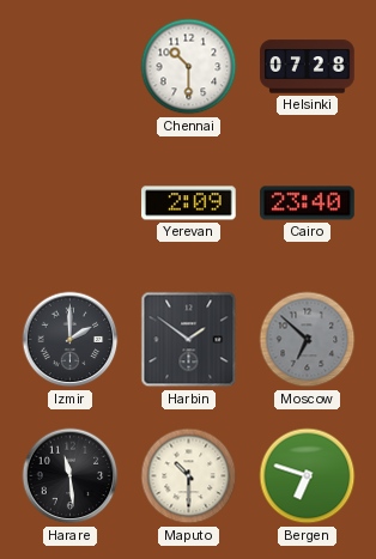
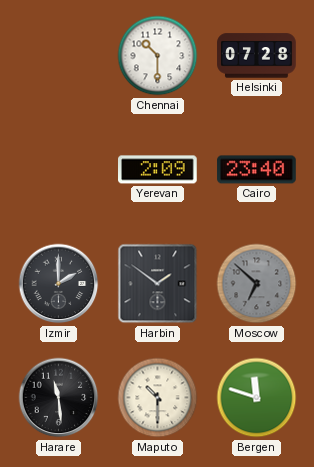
Bergen: 6:48 -> 11:48 (257, 398)
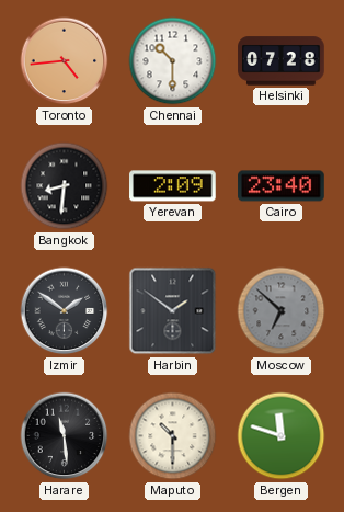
Toronto: none -> 4:44 (65, 61)
Bangkok: none -> 8:31 (65, 186)
Izmir: 2:00 -> 1:51 (65, 311)
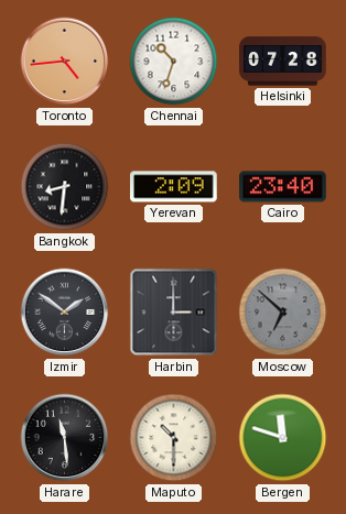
Chennai: 10:30 -> 10:33 (174, 62)
Harbin: 1:51 -> 3:00 (174, 313)
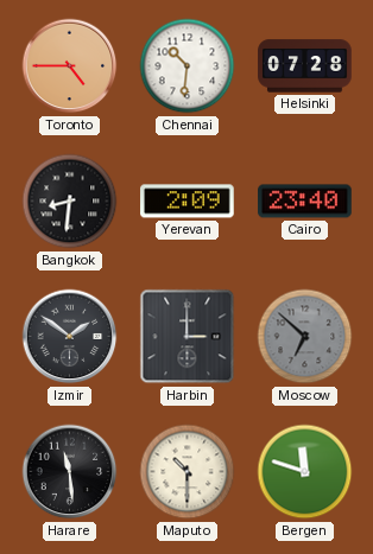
Toronto: 4:44 -> 4:45 (70, 66)
Chennai: 10:33 -> 10:31 (188, 66)
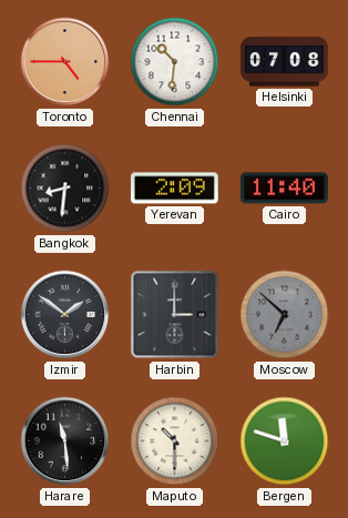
Helsinki: 07:28 -> 07:08 (285, 62)
Cairo: 23:40 -> 11:40 (285, 189)
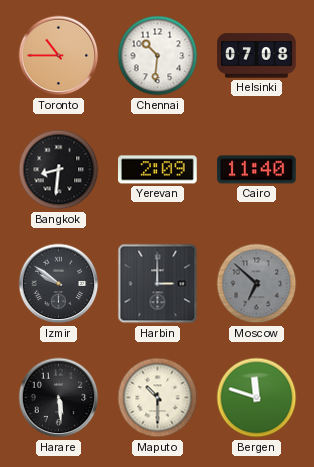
Toronto: 4:45 -> 10:45 (59, 56)
Izmir: 1:51 -> 9:51 (59, 284)
Harare: 11:29 -> 5:29 (59, 398)
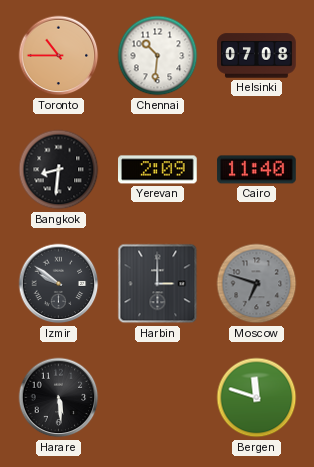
Moscow: 6:52 -> 6:48 (257, 284)
Maputo: 10:30 -> none (158, 398)
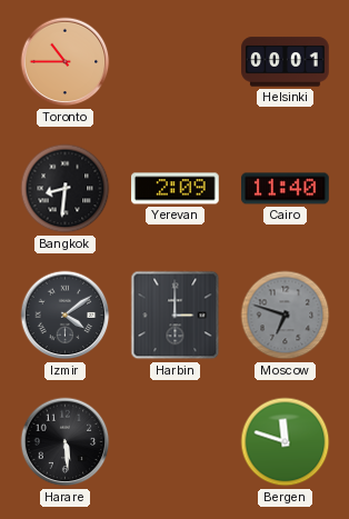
Chennai: 10:31 -> none (158, 56)
Helsinki: 07:08 -> 00:01 (286, 62)
Izmir: 9:51 -> 4:09 (66, 316)
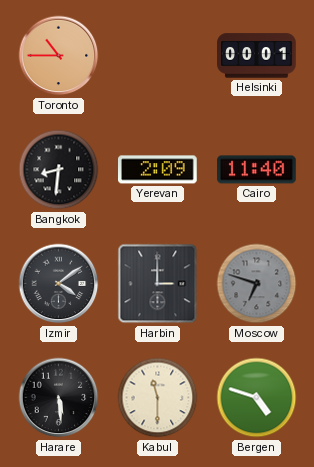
Kabul: none -> 11:30 (158, 398)
Bergen: 11:48 -> 4:48 (257, 398)
